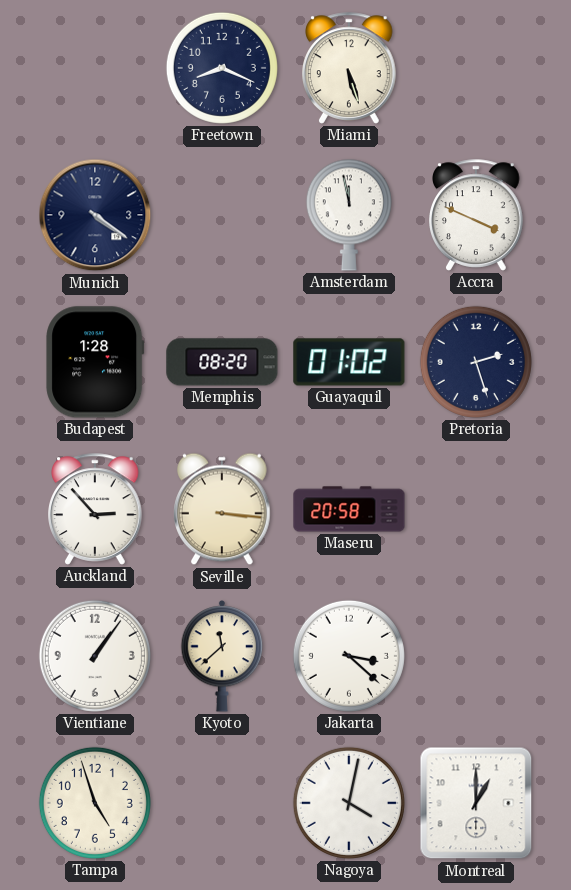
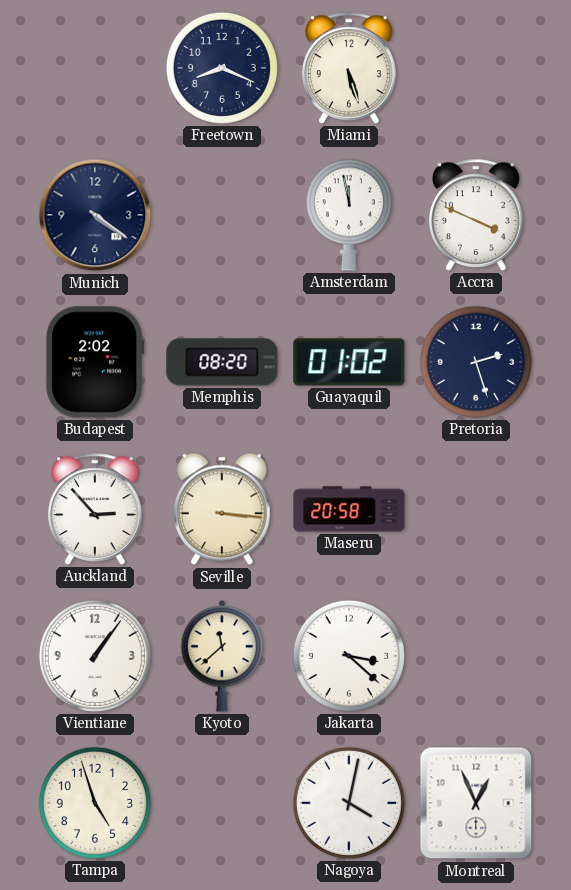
Budapest: 1:28 -> 2:02 (95, 362)
Montreal: 1:00 -> 12:56 (476, 803)
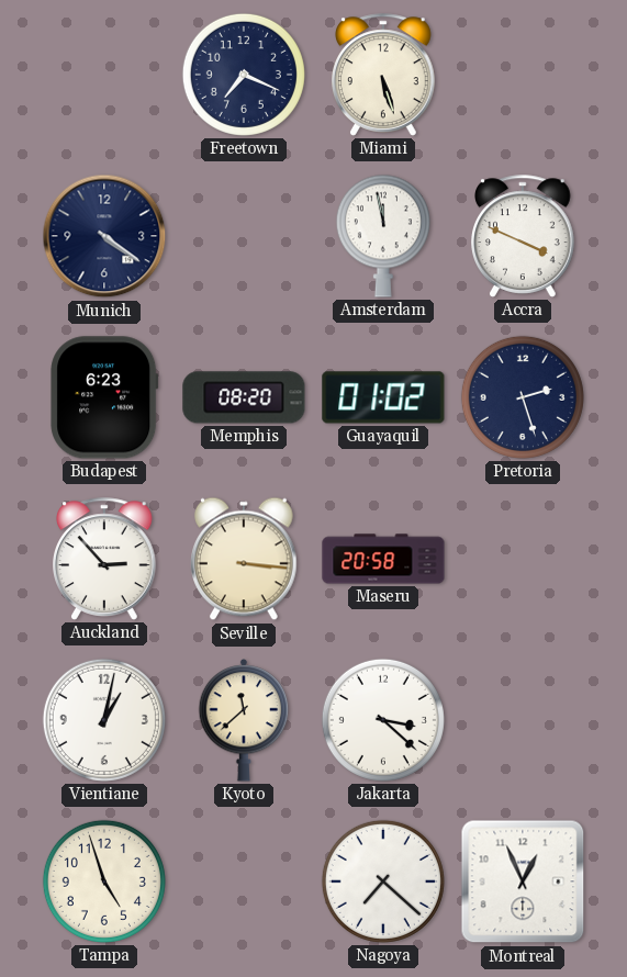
Freetown: 8:19 -> 7:19 (244, 75)
Budapest: 2:02 -> 6:23 (104, 397)
Vientiane: 1:06 -> 1:02 (104, 720)
Nagoya: 4:02 -> 7:22 (383, 881)
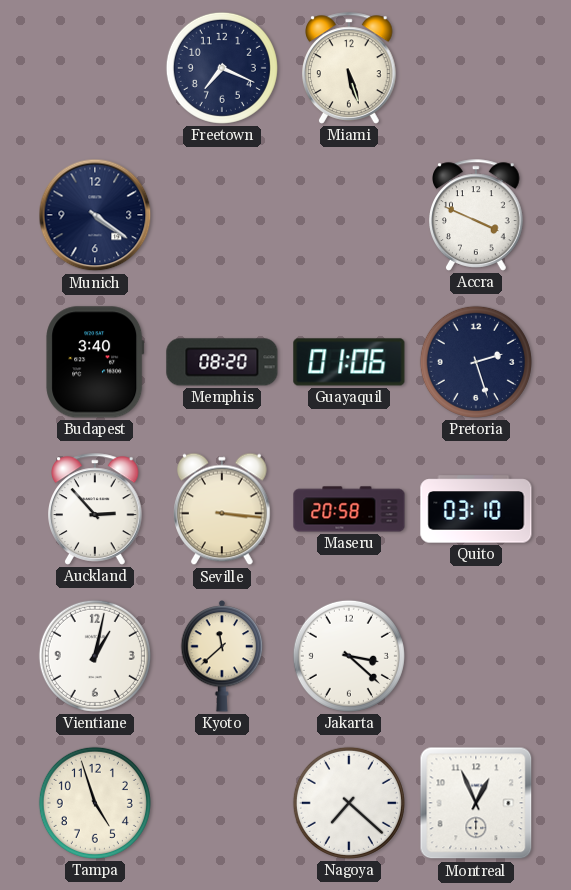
Amsterdam: 11:58 -> none (383, 236)
Budapest: 6:23 -> 3:40 (95, 362)
Guayaquil: 01:02 -> 01:06 (349, 362)
Quito: none -> 03:10 (476, 509)
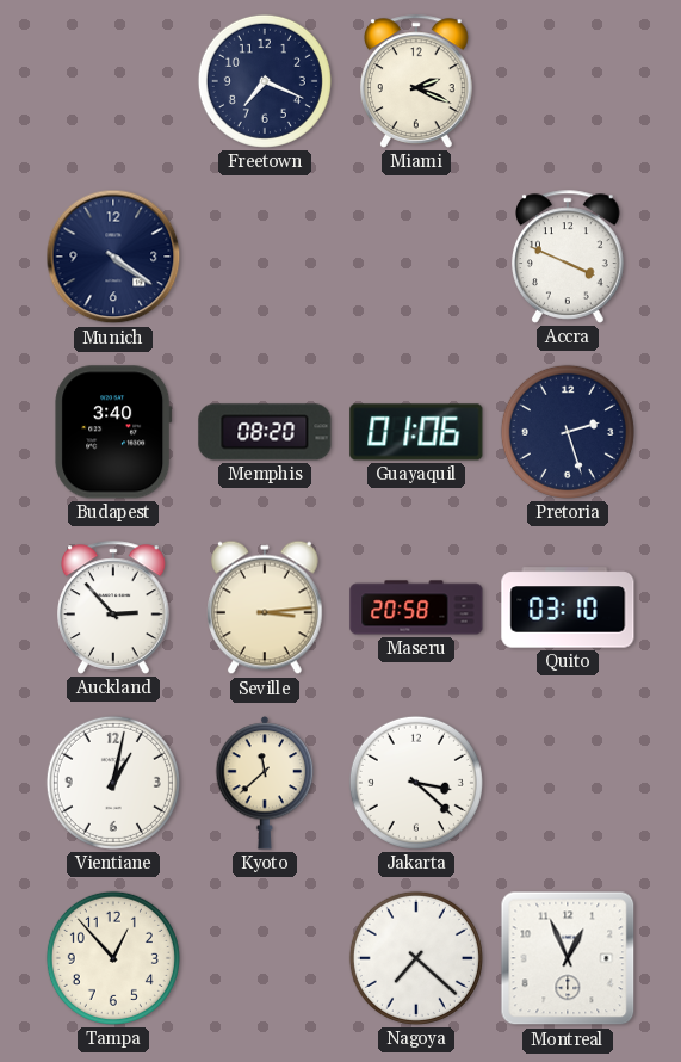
Miami: 5:27 -> 2:19 (417, 81)
Seville: 3:16 -> 3:14 (266, 607)
Tampa: 4:57 -> 12:53 (113, 958)
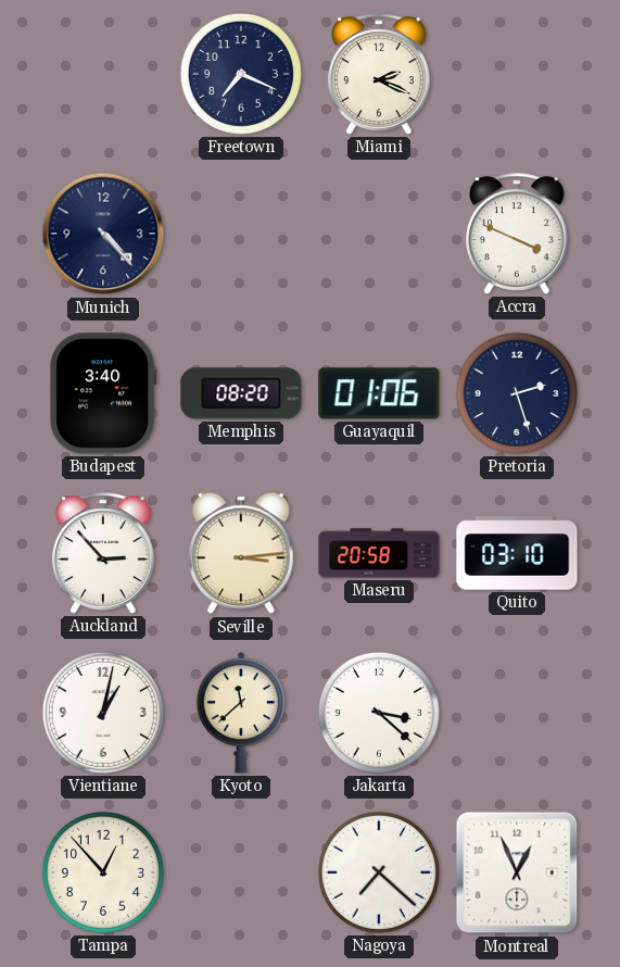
Munich: 4:21 -> 4:23 (103, 234)
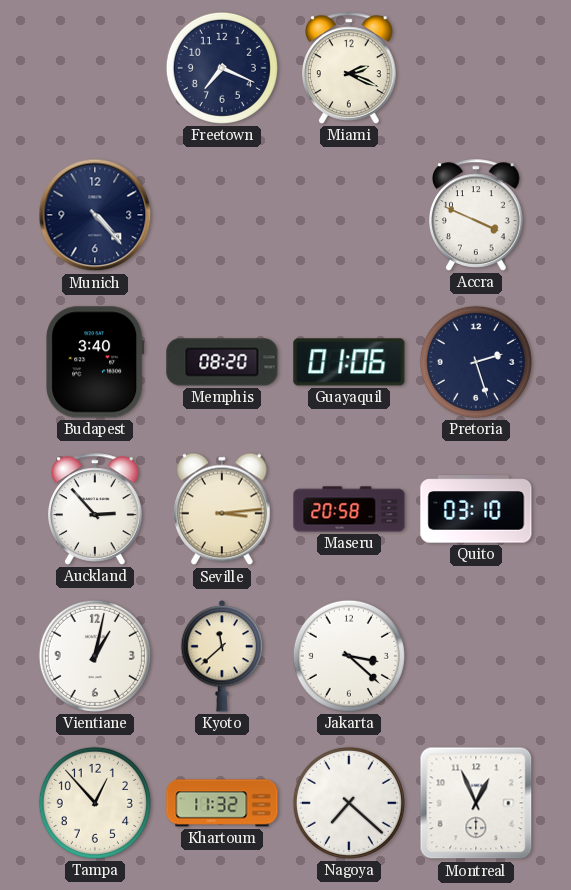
Khartoum: none -> 11:32 (222, 803)
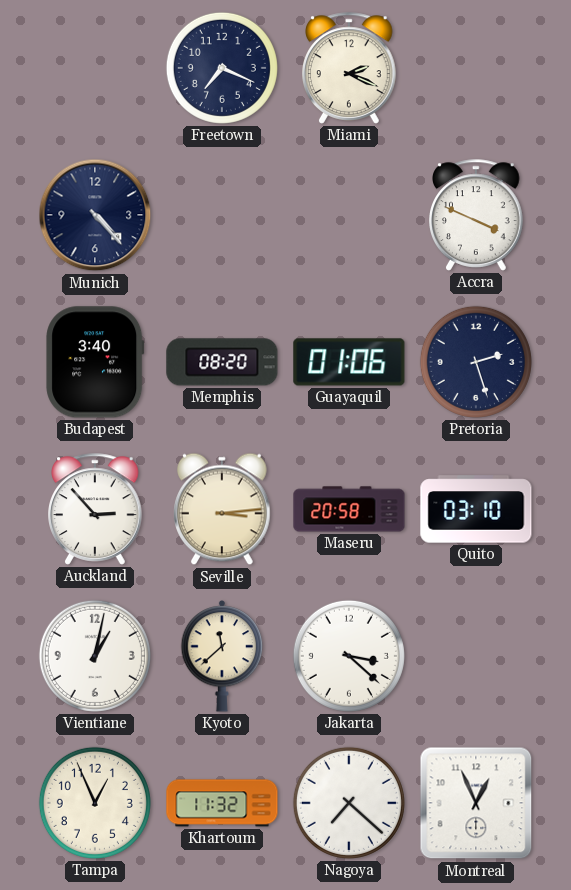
Tampa: 12:53 -> 12:56 (95, 803)
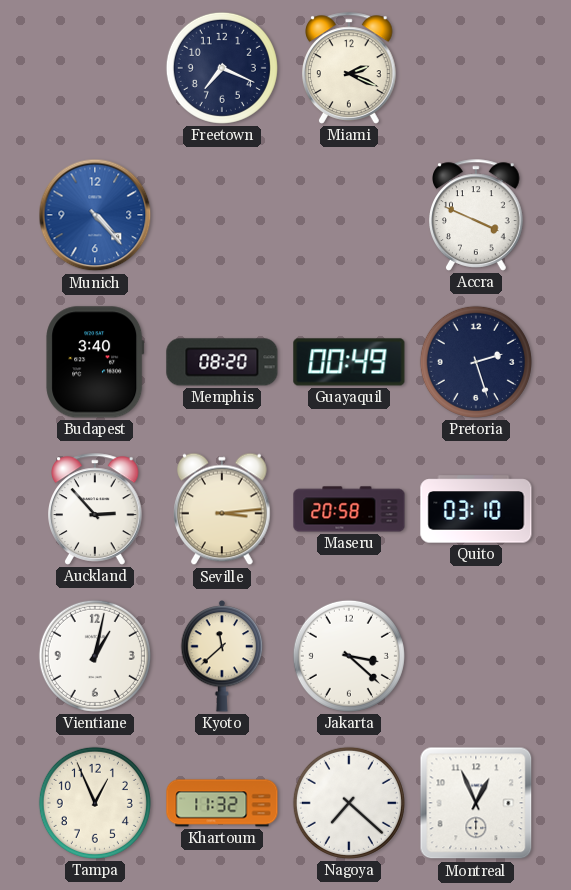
Munich dial: navy -> blue (95, 215)
Guayaquil: 01:06 -> 00:49 (349, 362)
